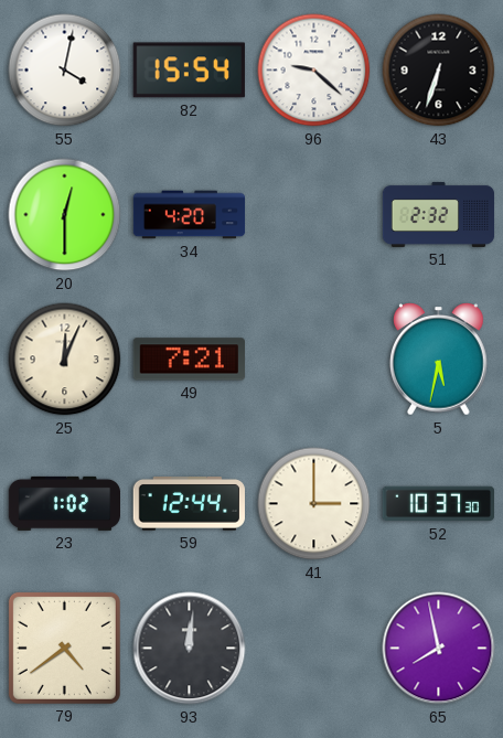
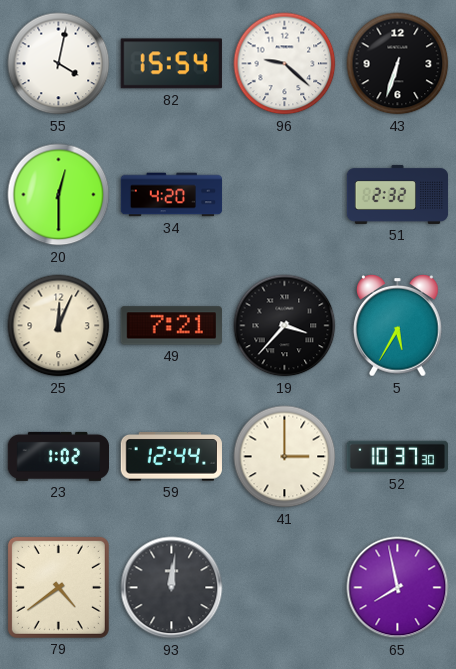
19: none -> 3:37 (285, 326)
5: 5:32 -> 5:35 (398, 326)
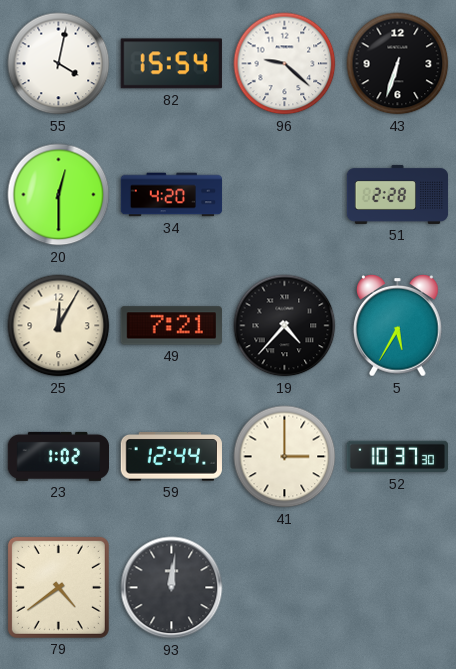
51: 2:32 -> 2:28 (398, 194)
25: 12:04 -> 12:05 (59, 326)
19: 3:37 -> 4:37 (285, 326)
65: 7:58 -> none (398, 588)
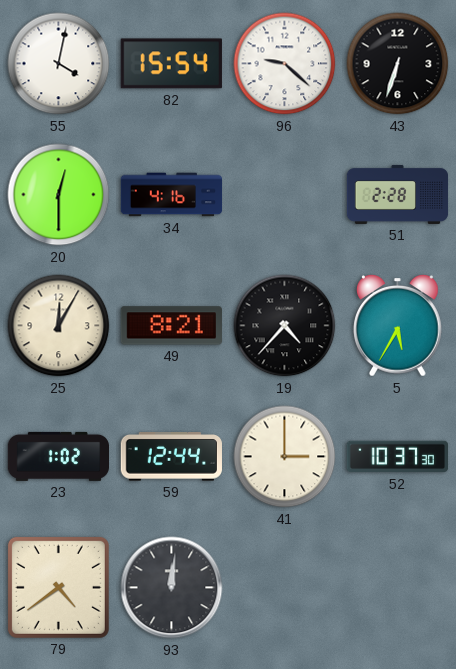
34: 4:20 -> 4:16 (172, 195)
49: 7:21 -> 8:21 (171, 326)
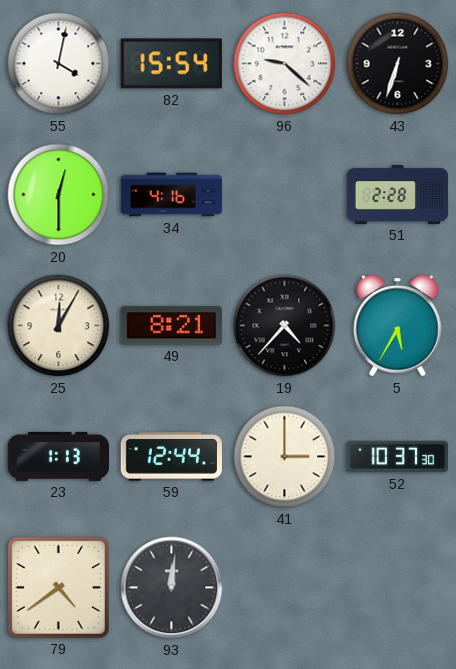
23: 1:02 -> 1:13 (59, 456)
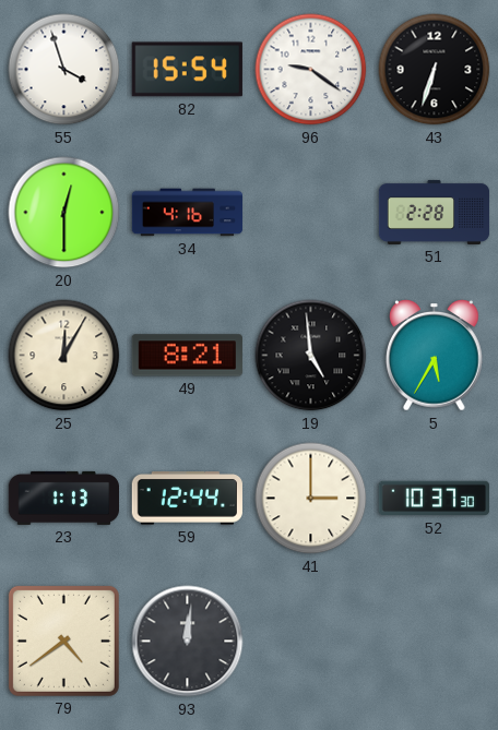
55: 4:02 -> 3:57 (64, 70)
96: 9:22 -> 9:21 (311, 70)
19: 4:37 -> 4:59 (311, 356)
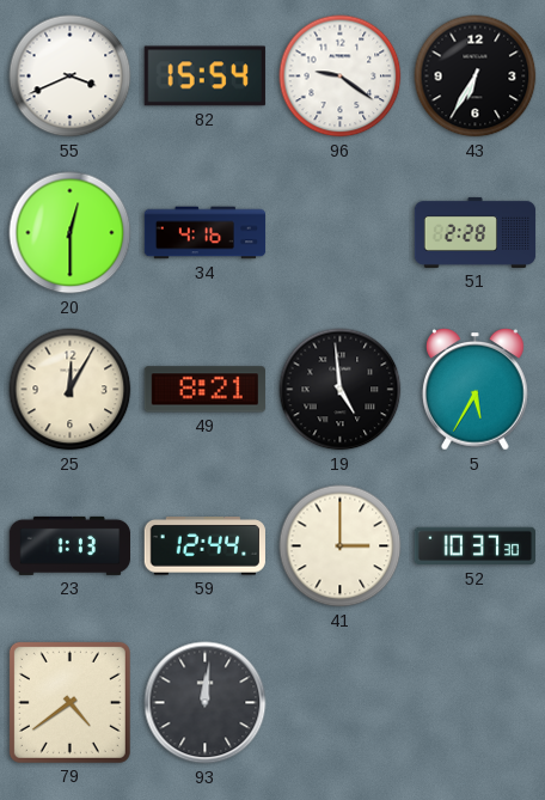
55: 3:57 -> 3:41 (71, 77)
43: 6:33 -> 6:35 (476, 77)
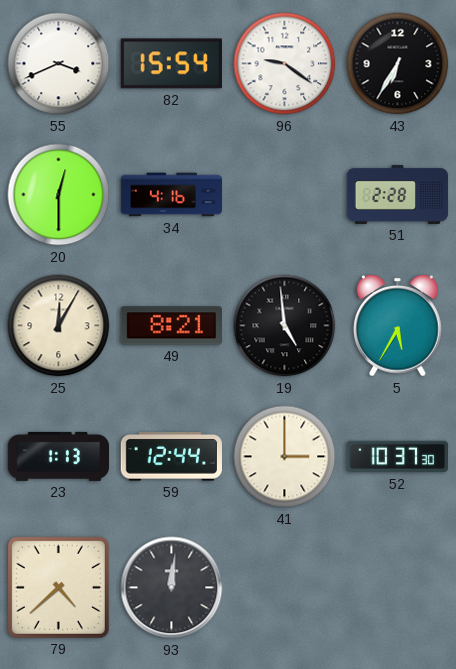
79: 4:39 -> 4:38 (58, 587)
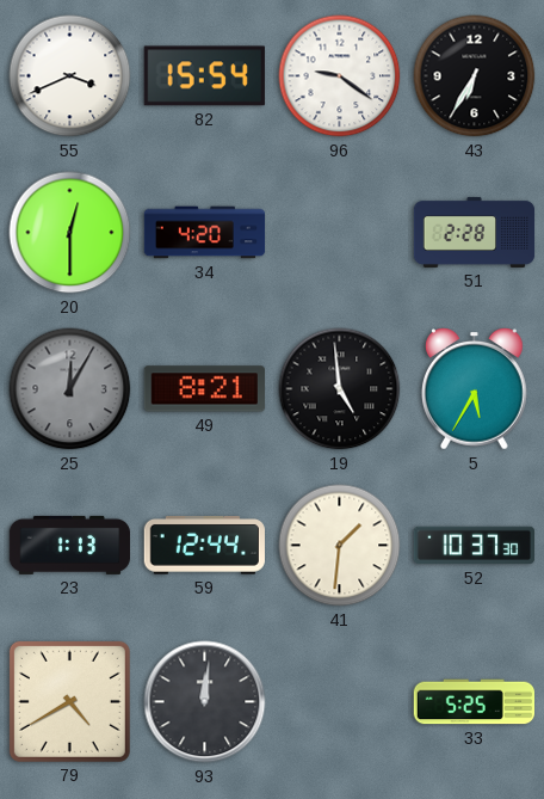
34: 4:16 -> 4:20 (205, 233)
25 dial: cream -> grey (70, 389)
41: 3:00 -> 1:31 (340, 546)
79: 4:38 -> 4:40 (69, 701)
33: none -> 5:25 (474, 702)
